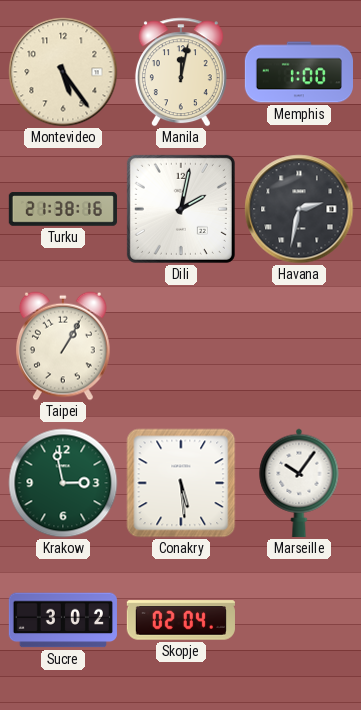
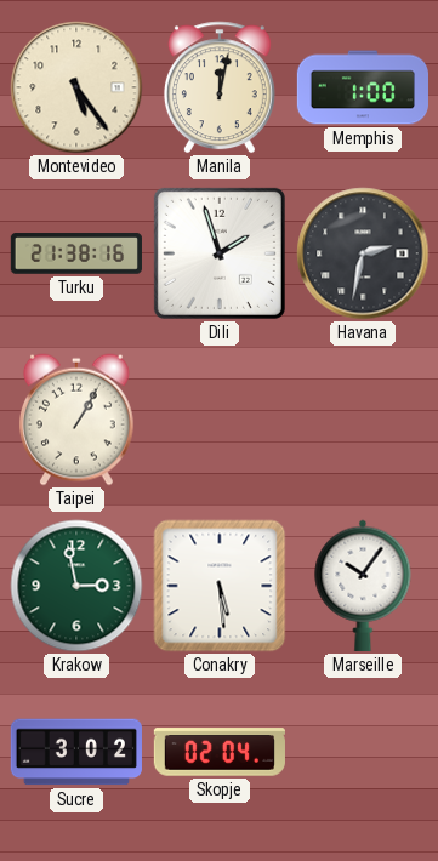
Dili: 2:02 -> 1:57 (220, 253)
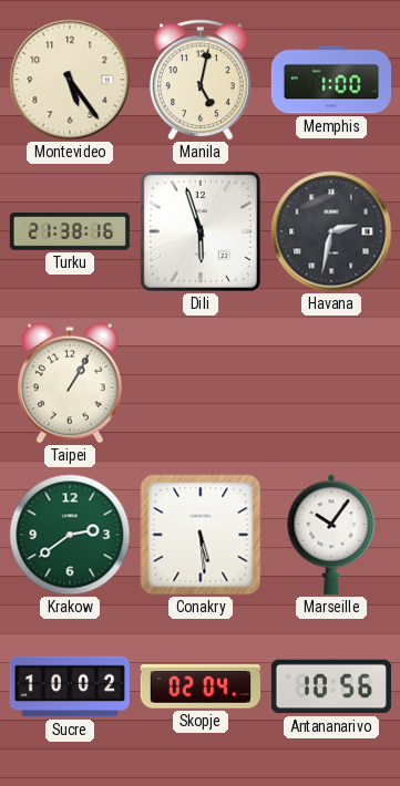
Manila: 12:02 -> 5:02 (201, 80)
Dili: 1:57 -> 5:57 (201, 231)
Krakow: 2:58 -> 2:39 (70, 535)
Sucre: 3:02 -> 10:02 (70, 686)
Antananarivo: none -> 10:56 (331, 686)
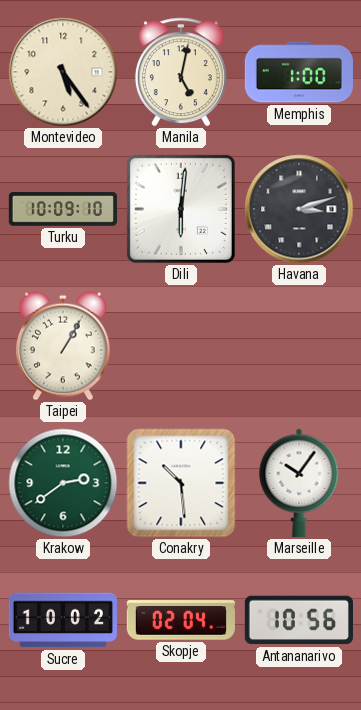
Turku: 21:38 -> 10:09 (63, 209)
Dili: 5:57 -> 6:01 (181, 209)
Havana: 2:32 -> 3:12 (299, 209)
Conakry: 5:29 -> 10:29 (181, 483)
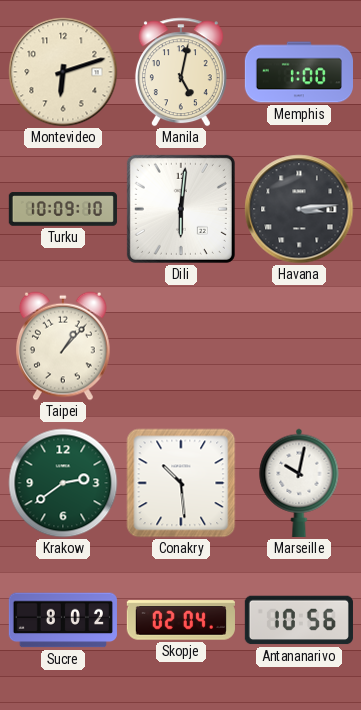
Montevideo: 5:24 -> 6:12 (63, 72)
Havana: 3:12 -> 3:14 (299, 209)
Taipei: 1:05 -> 1:07 (64, 346)
Marseille: 10:06 -> 10:02 (299, 483)
Sucre: 10:02 -> 8:02 (63, 620)
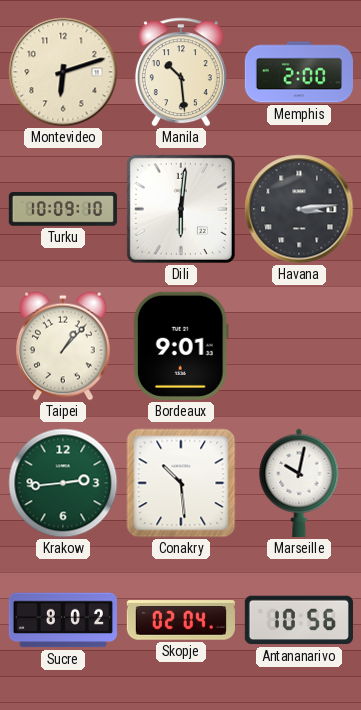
Manila: 5:02 -> 10:29 (181, 72)
Memphis: 1:00 -> 2:00 (298, 72)
Bordeaux: none -> 9:01 (181, 346)
Krakow: 2:39 -> 2:44 (63, 483)
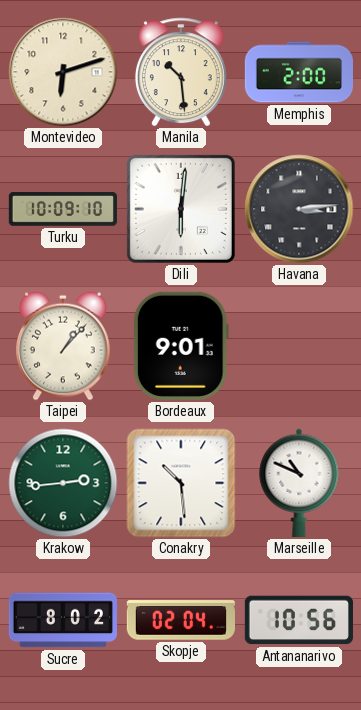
Marseille: 10:02 -> 10:49 (299, 483)
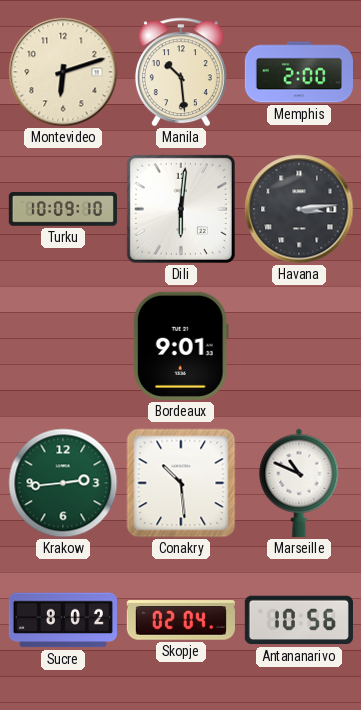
Taipei: 1:07 -> none (64, 346)
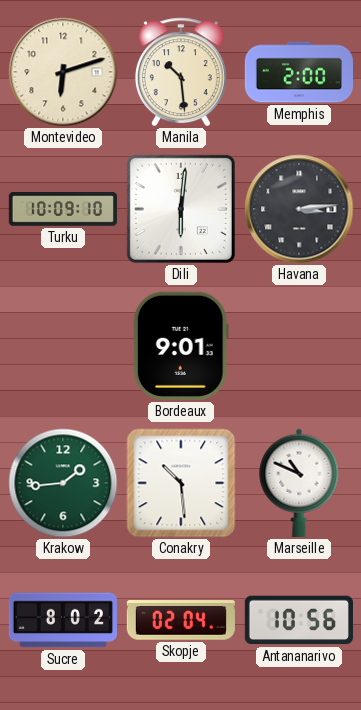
Krakow: 2:44 -> 1:44 (63, 483)
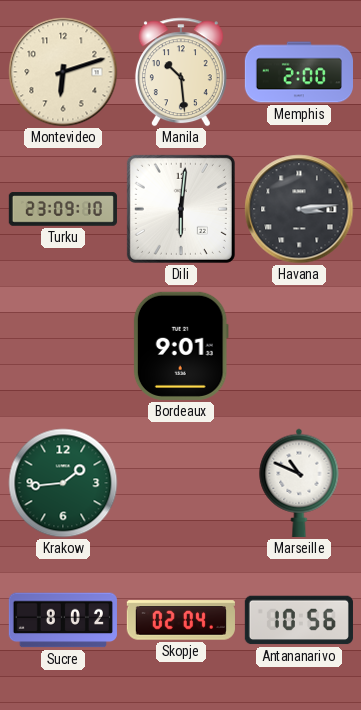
Turku: 10:09 -> 23:09 (63, 209)
Conakry: 10:29 -> none (181, 483)
